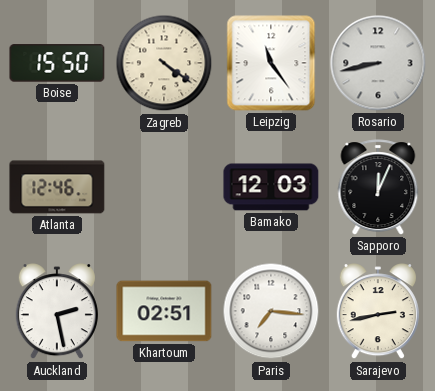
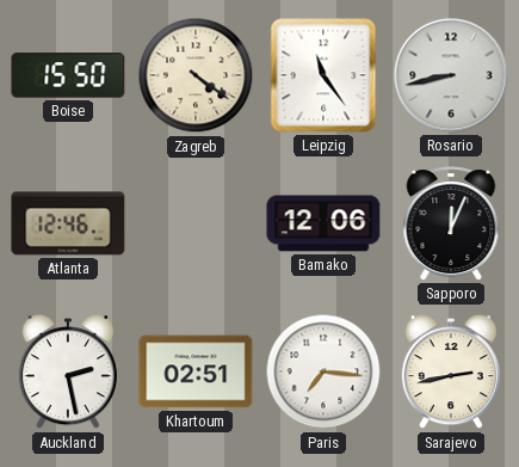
Bamako: 12:03 -> 12:06 (323, 223)
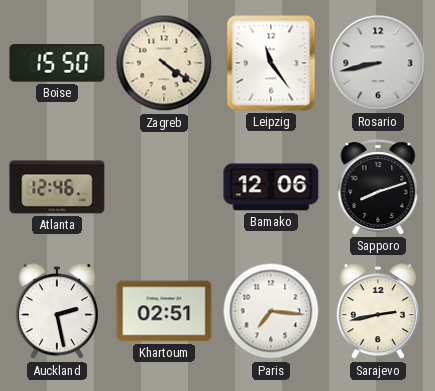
Sapporo: 12:04 -> 8:12 (378, 187)
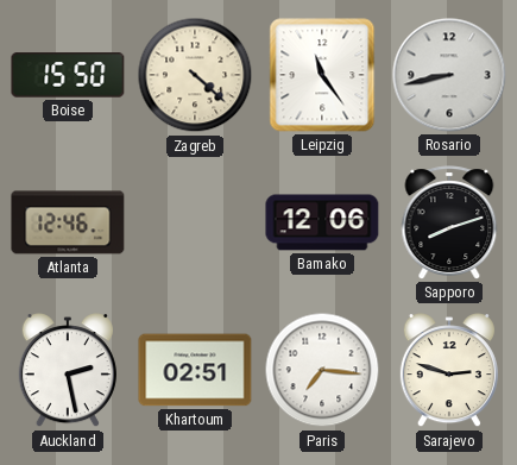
Zagreb: 4:21 -> 4:22 (195, 75)
Sarajevo: 2:43 -> 2:48 (449, 371)
